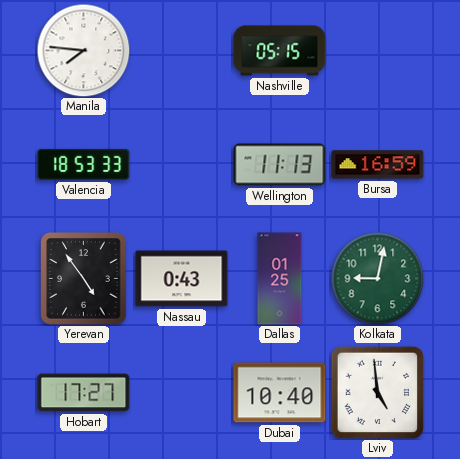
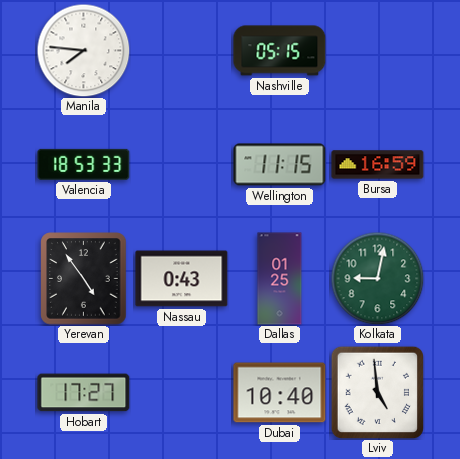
Wellington: 11:13 -> 11:15 (280, 165)
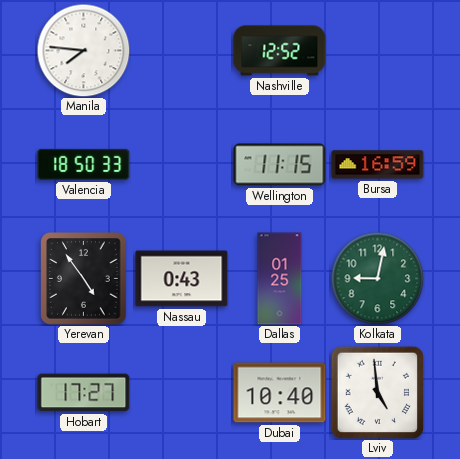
Nashville: 05:15 -> 12:52 (280, 51)
Valencia: 18:53 -> 18:50 (84, 164)
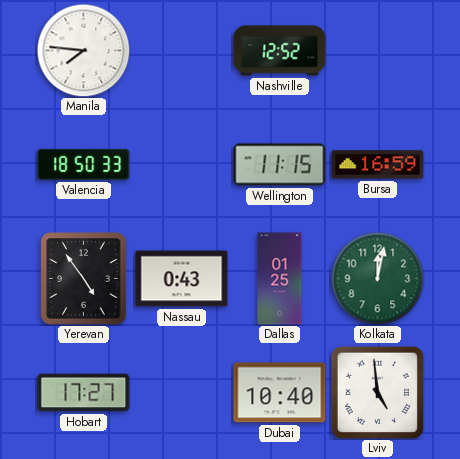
Kolkata: 9:02 -> 12:02 (377, 278)
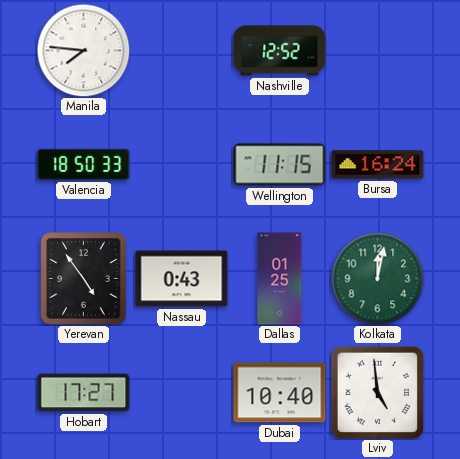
Bursa: 16:59 -> 16:24 (378, 165)
